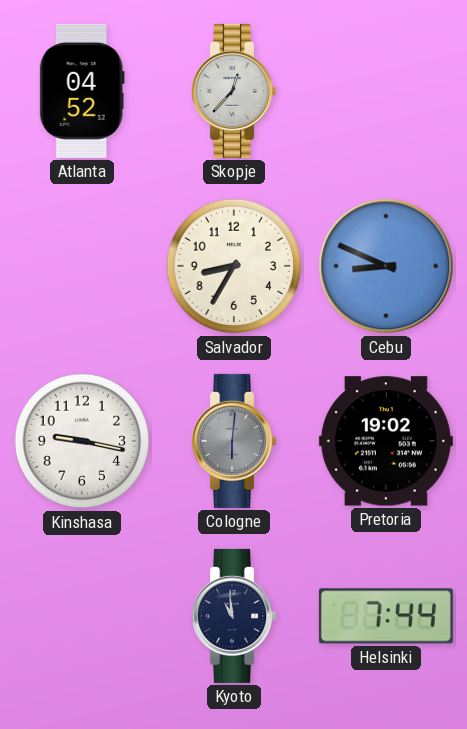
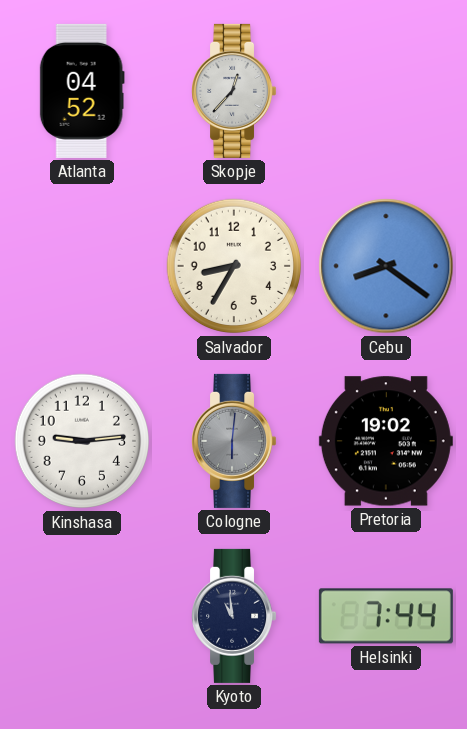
Cebu: 8:49 -> 8:21 (386, 266)
Kinshasa: 9:17 -> 9:14 (82, 441)
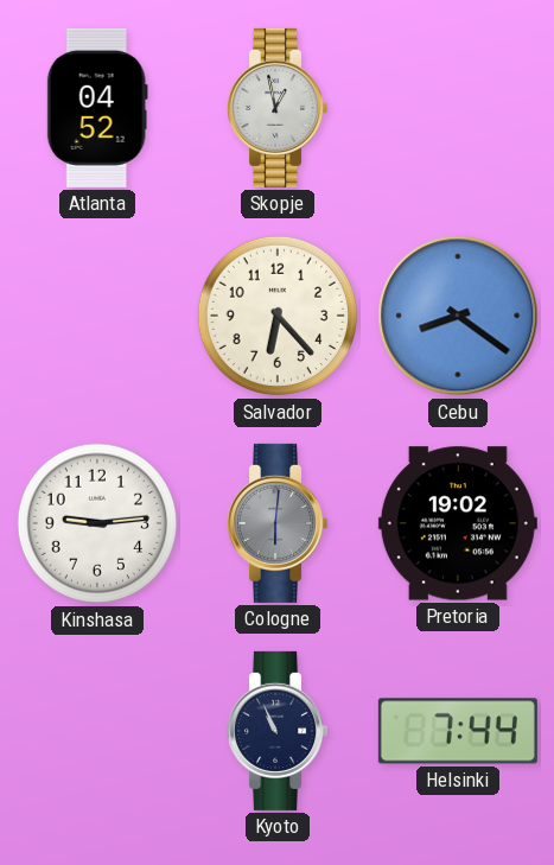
Skopje: 12:37 -> 12:58 (278, 108)
Salvador: 8:35 -> 6:23 (278, 316)
Kyoto: 10:59 -> 10:56 (278, 731)
